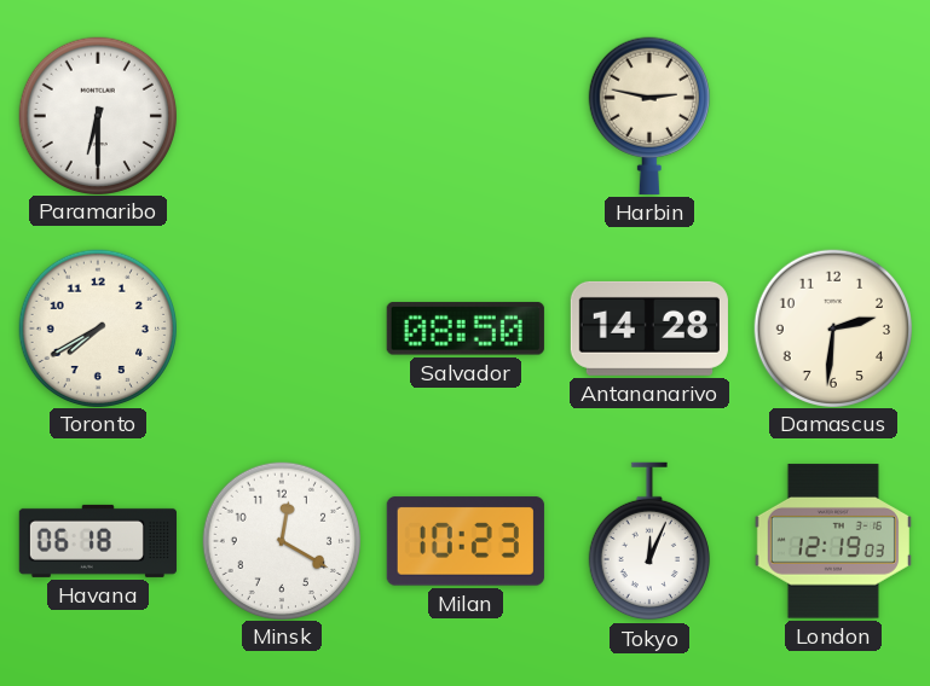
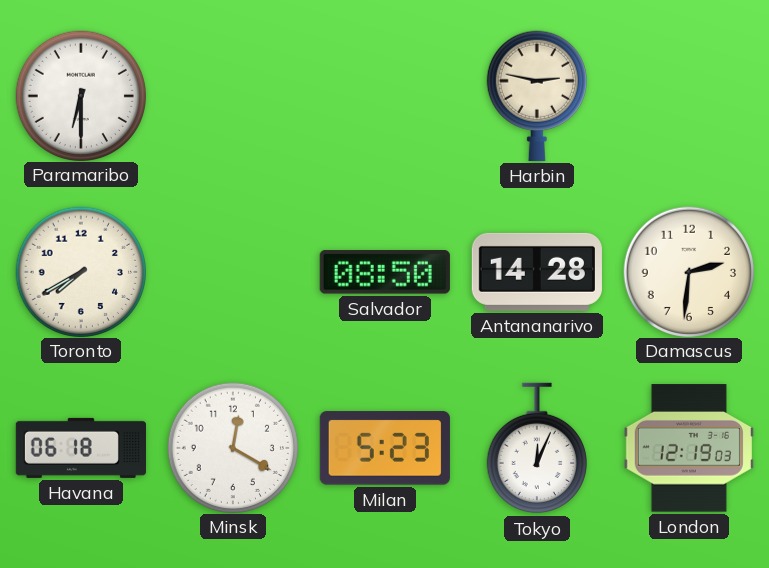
Milan: 10:23 -> 5:23 (385, 448)
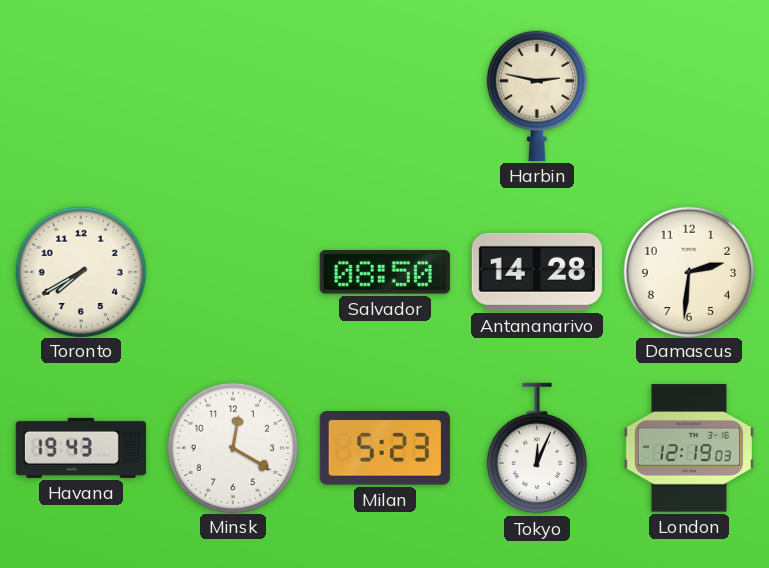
Paramaribo: 6:30 -> none (80, 95)
Havana: 06:18 -> 19:43 (81, 448)
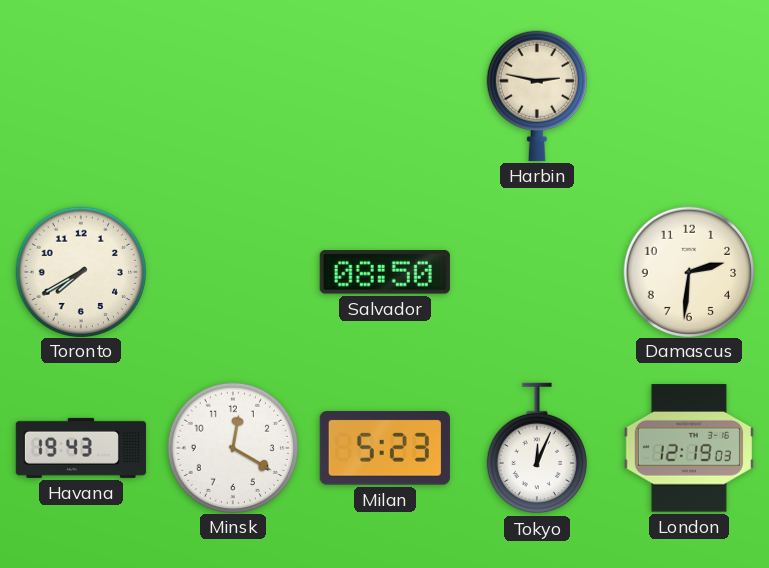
Antananarivo: 14:28 -> none (537, 272)
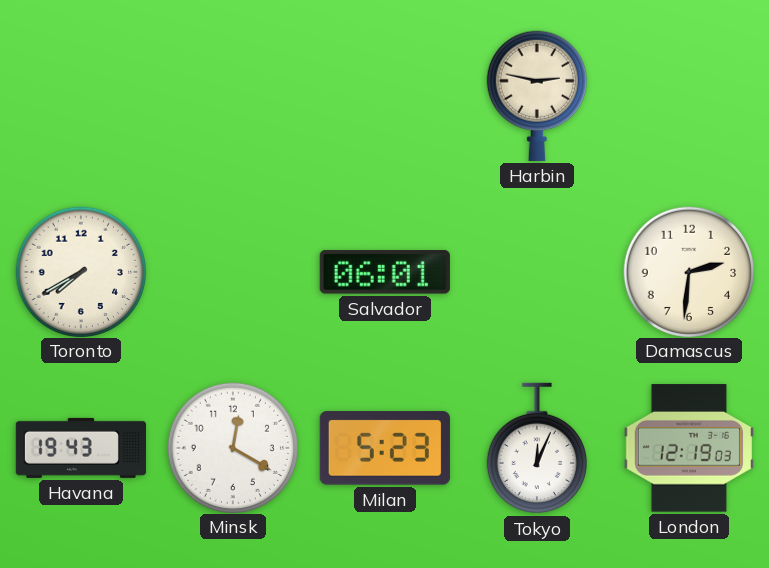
Salvador: 08:50 -> 06:01 (385, 272)
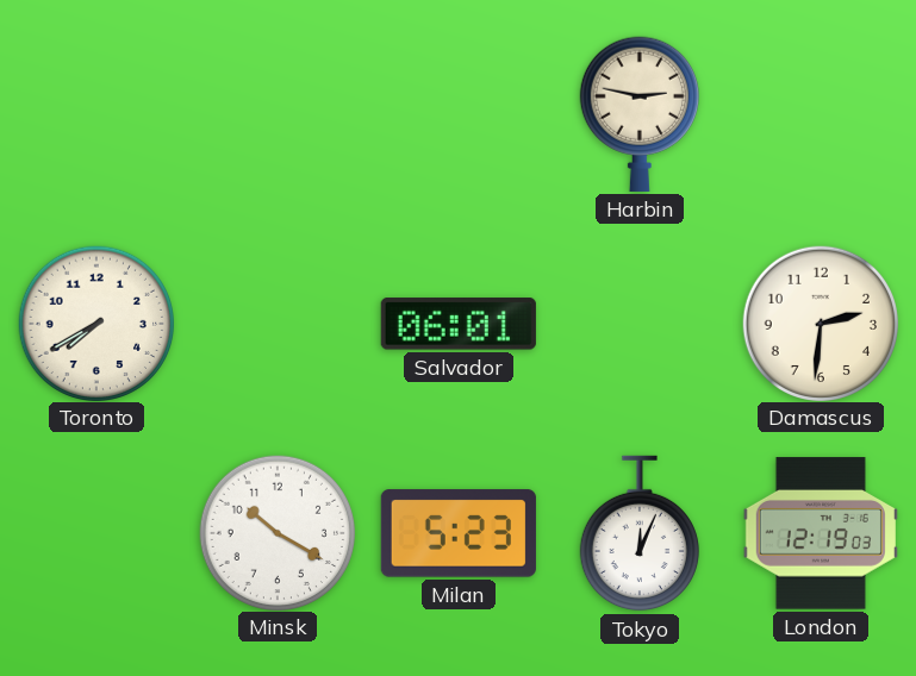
Havana: 19:43 -> none (81, 448)
Minsk: 12:20 -> 10:20 (276, 532)
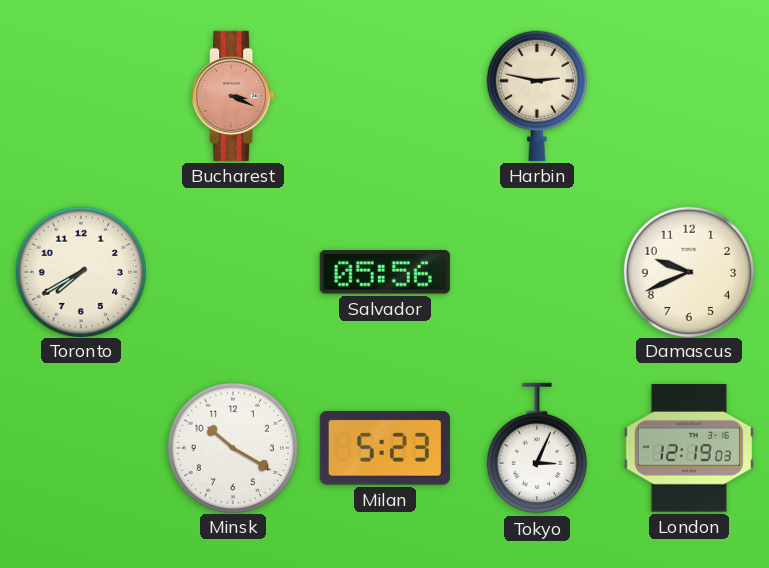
Bucharest: none -> 3:19 (233, 96)
Salvador: 06:01 -> 05:56 (385, 272)
Damascus: 2:31 -> 9:41 (688, 271)
Tokyo: 12:04 -> 3:04 (537, 448)
